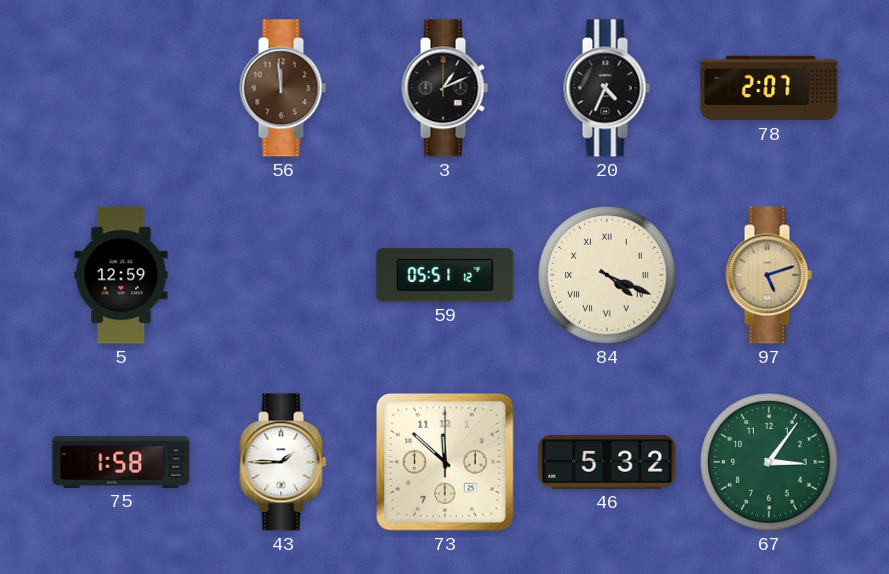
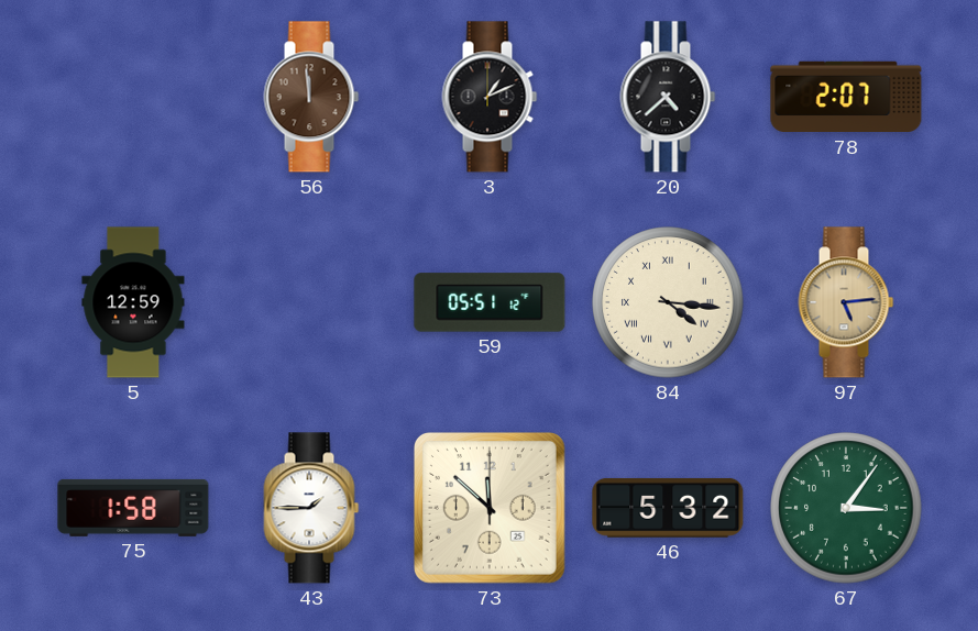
20: 4:34 -> 4:38 (668, 97)
84: 4:19 -> 4:16 (668, 302)
97: 5:12 -> 5:14 (846, 302)
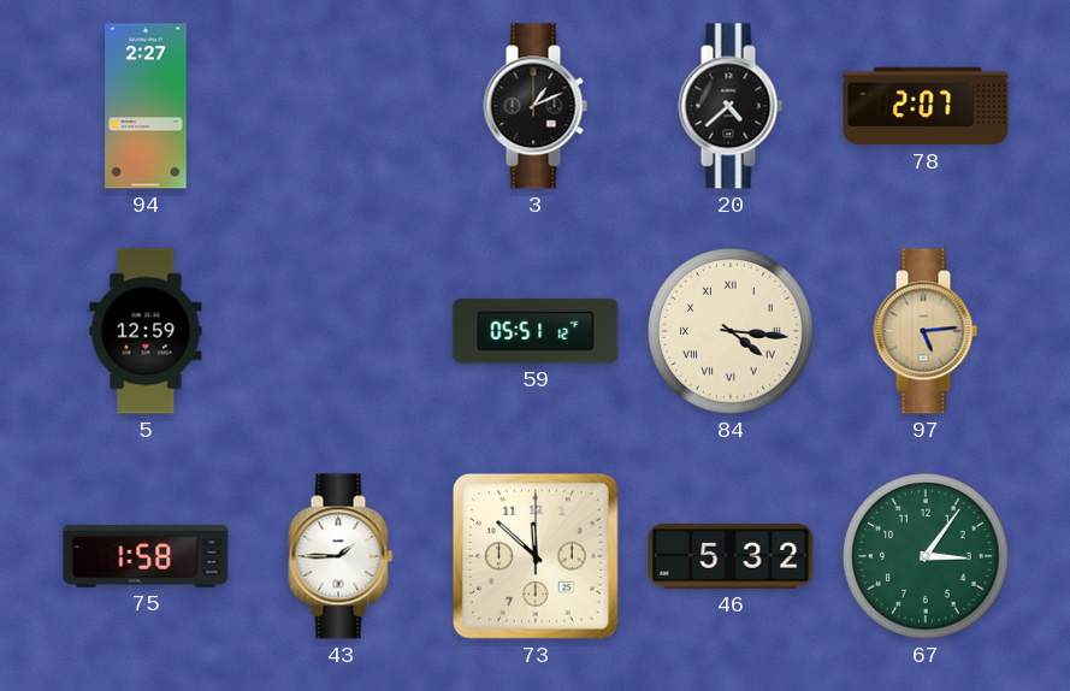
94: none -> 2:27 (146, 106)
56: 11:59 -> none (311, 97)
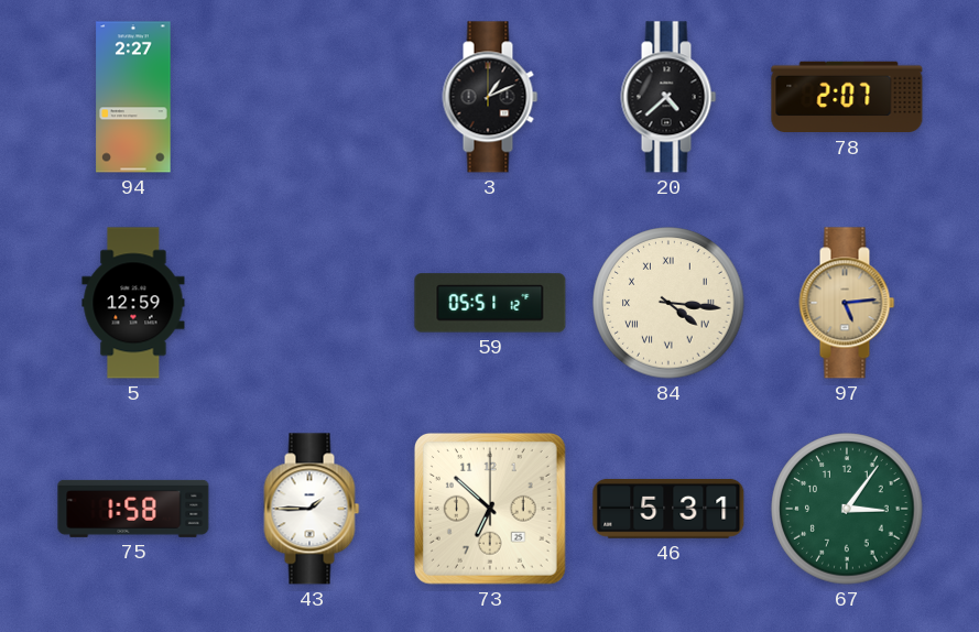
73: 11:52 -> 6:52 (490, 509)
46: 5:32 -> 5:31 (668, 509)
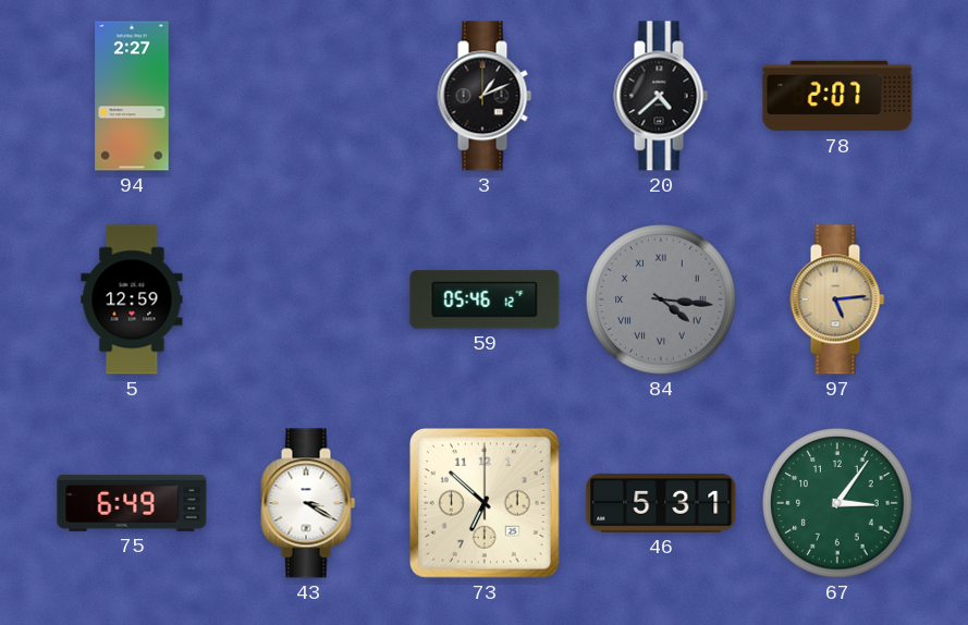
59: 05:51 -> 05:46 (485, 299)
84 dial: cream -> grey (661, 299)
75: 1:58 -> 6:49 (132, 503)
43: 1:45 -> 3:20 (308, 503)
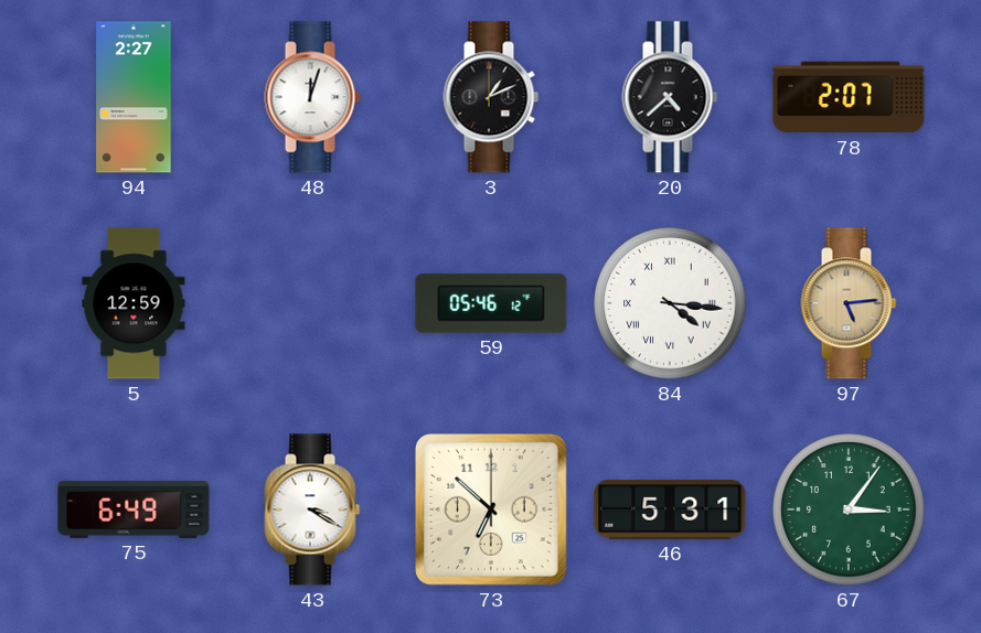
48: none -> 12:03 (312, 97)
84 dial: grey -> white (670, 303)
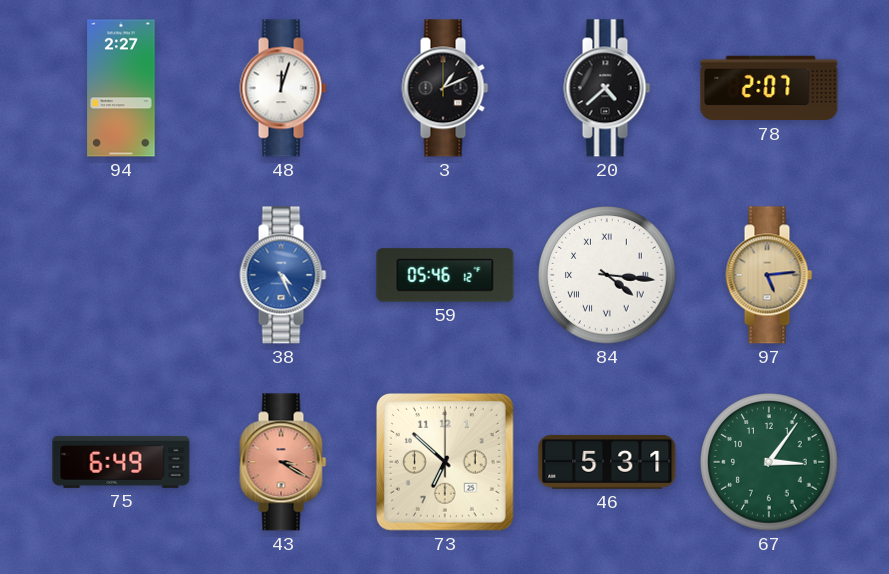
5: 12:59 -> none (134, 303)
38: none -> 4:26 (283, 275)
43 dial: white -> salmon (283, 462)
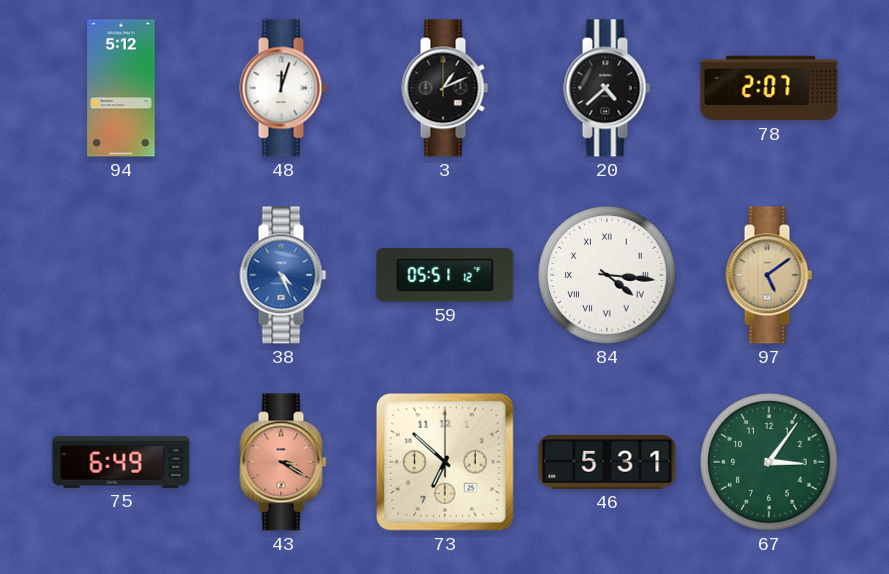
94: 2:27 -> 5:12 (121, 88)
59: 05:46 -> 05:51 (445, 275)
97: 5:14 -> 5:09 (769, 275)
